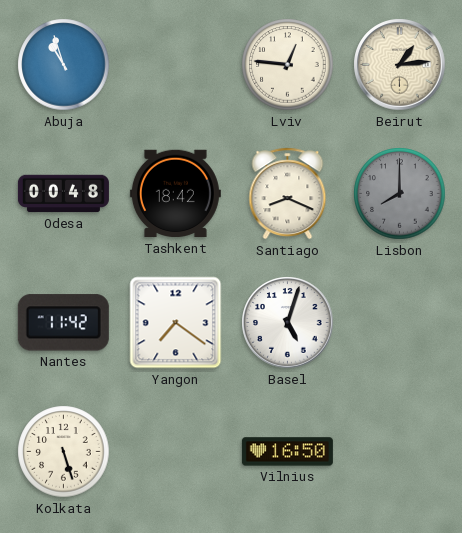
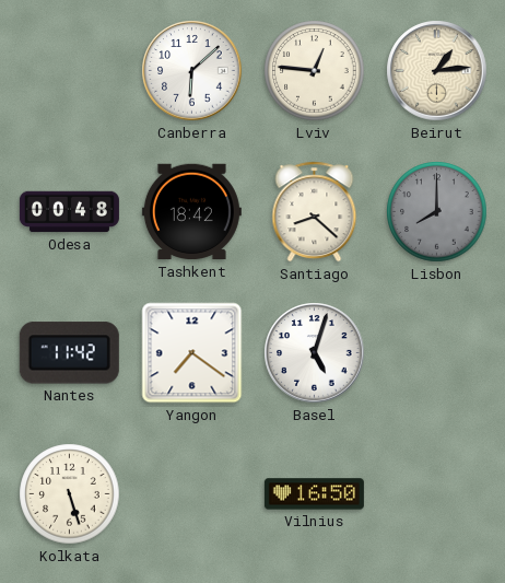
Abuja: 10:57 -> none (64, 65)
Canberra: none -> 6:08 (192, 71)
Santiago: 8:19 -> 8:22 (315, 212)
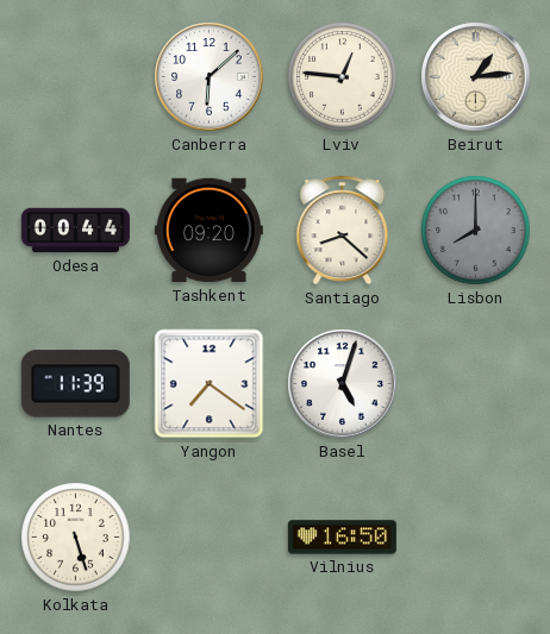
Odesa: 00:48 -> 00:44 (75, 231)
Tashkent: 18:42 -> 09:20 (208, 231)
Nantes: 11:42 -> 11:39 (75, 384)
